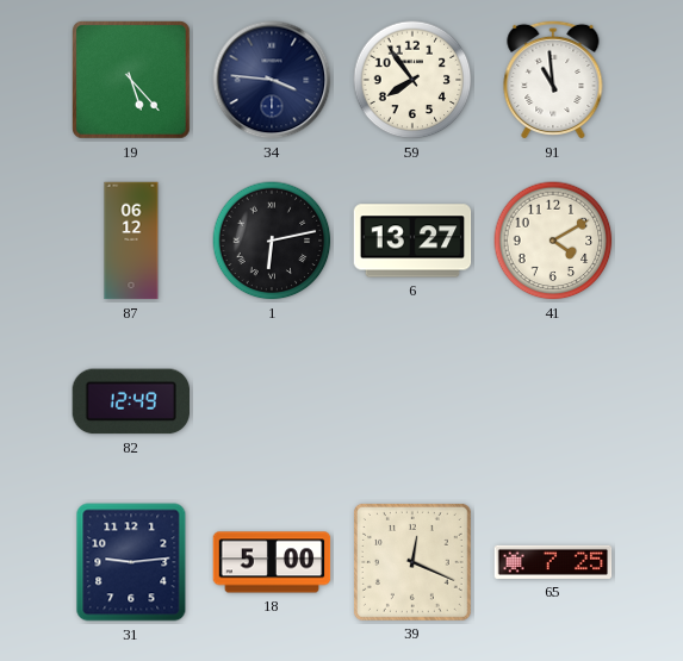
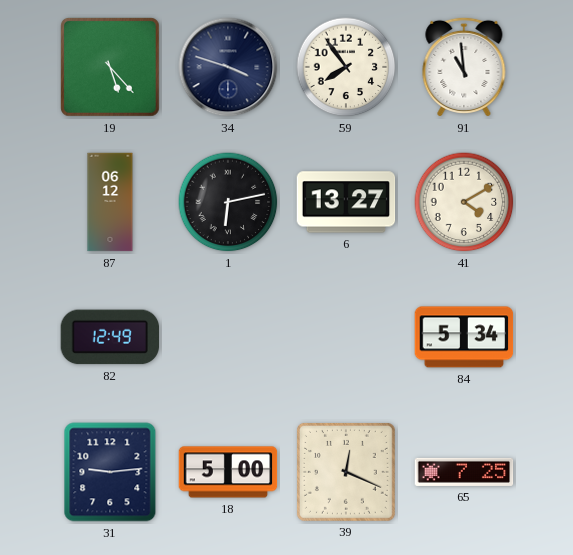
34: 3:46 -> 3:48 (228, 67)
84: none -> 5:34 (464, 337)
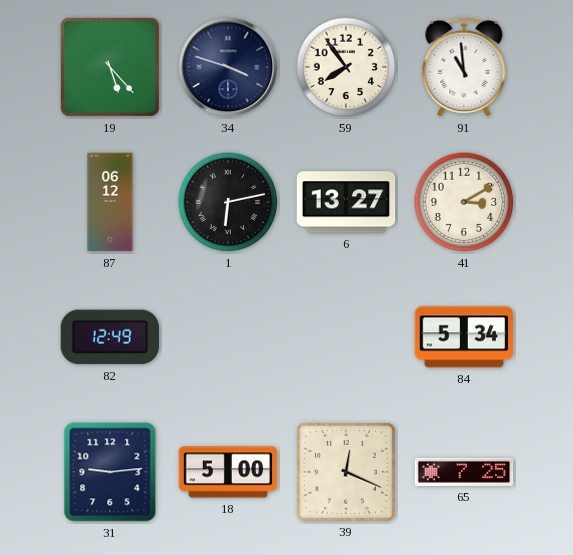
41: 4:10 -> 3:10 (464, 202)
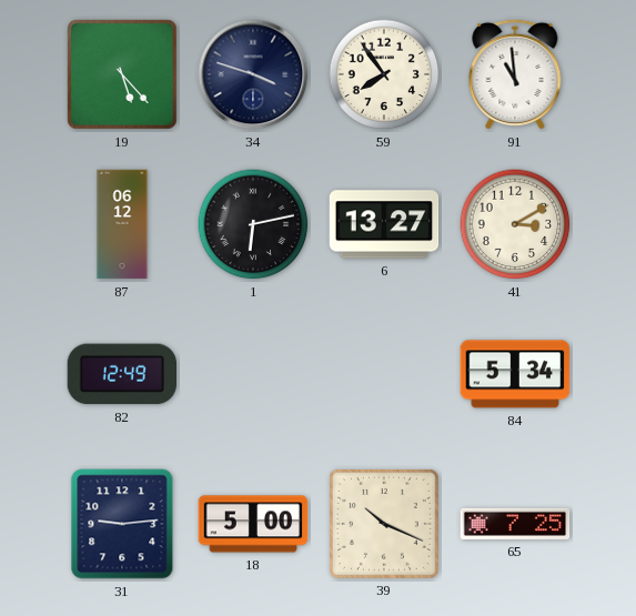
39: 12:19 -> 10:19 (384, 524)
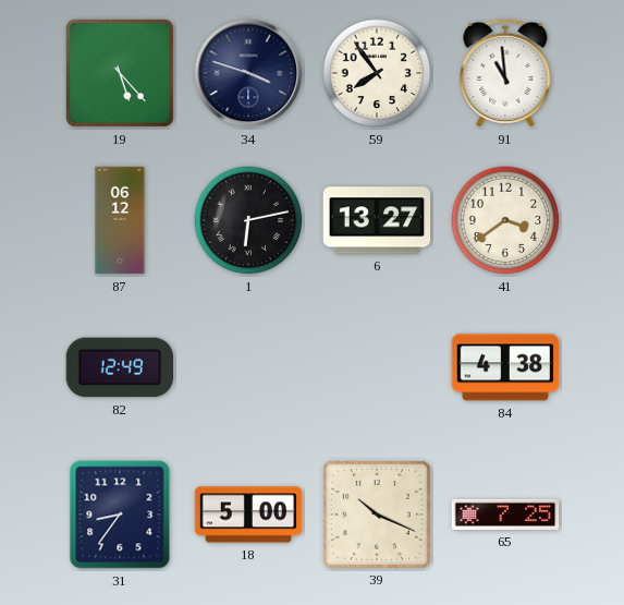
41: 3:10 -> 3:39 (505, 220)
84: 5:34 -> 4:38 (505, 367)
31: 9:14 -> 8:36 (120, 515)
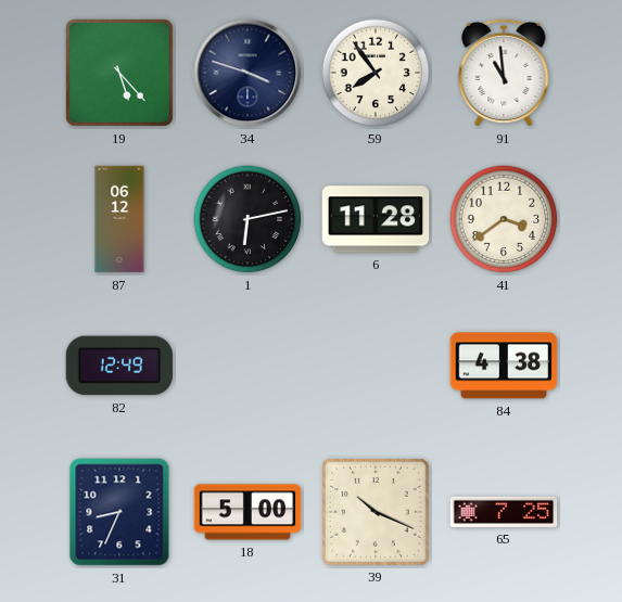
6: 13:27 -> 11:28 (376, 219)
31: 8:36 -> 8:34 (119, 512)
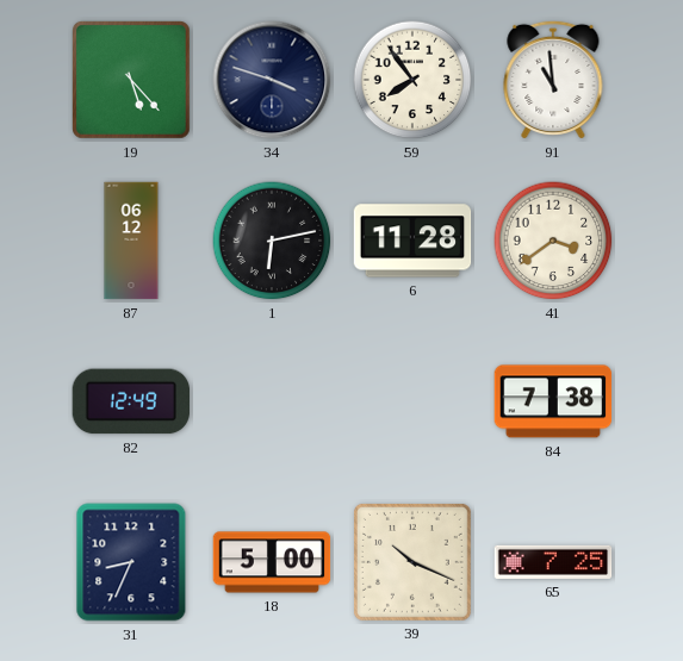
84: 4:38 -> 7:38 (553, 401)
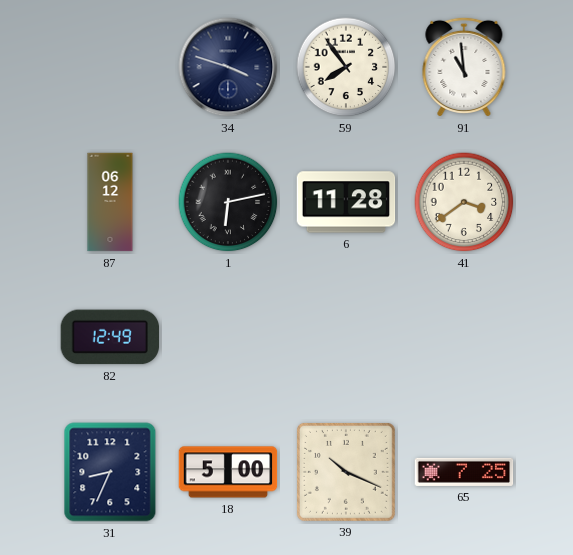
19: 5:23 -> none (131, 80)
84: 7:38 -> none (553, 401)
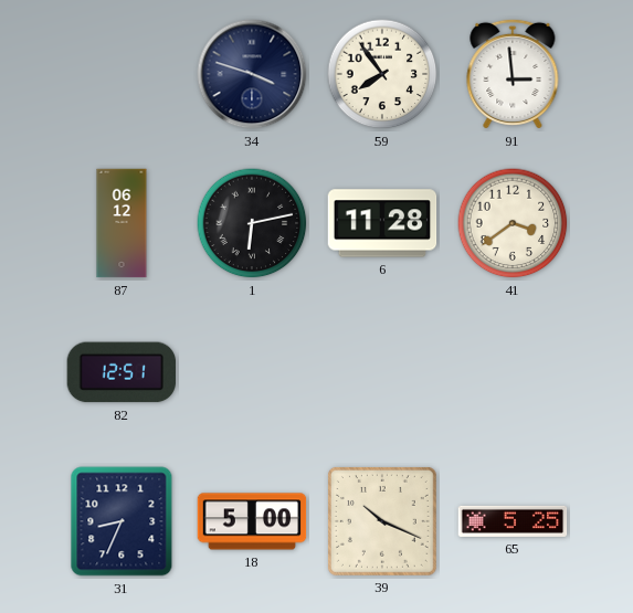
91: 10:59 -> 2:59 (513, 74)
82: 12:49 -> 12:51 (120, 372)
65: 7:25 -> 5:25 (513, 521)
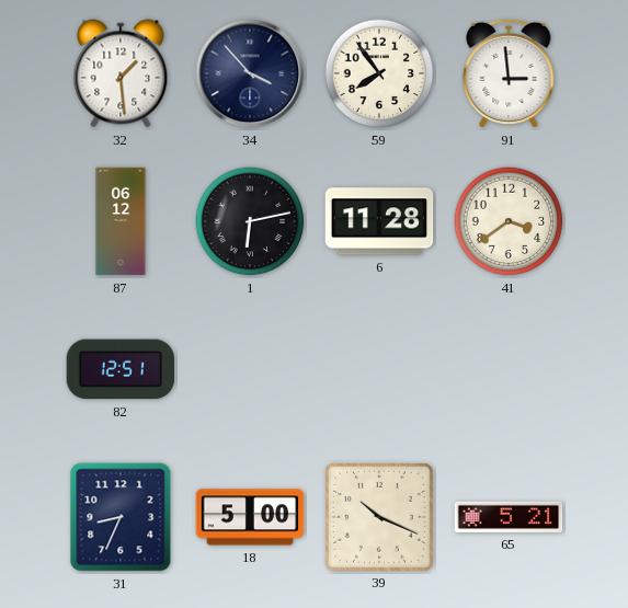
32: none -> 1:29 (121, 73)
34: 3:48 -> 3:53 (250, 73)
65: 5:25 -> 5:21 (509, 517)
